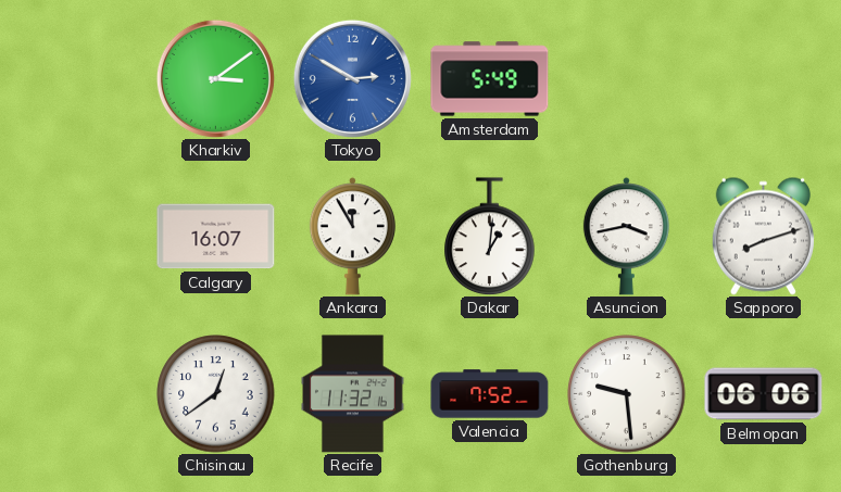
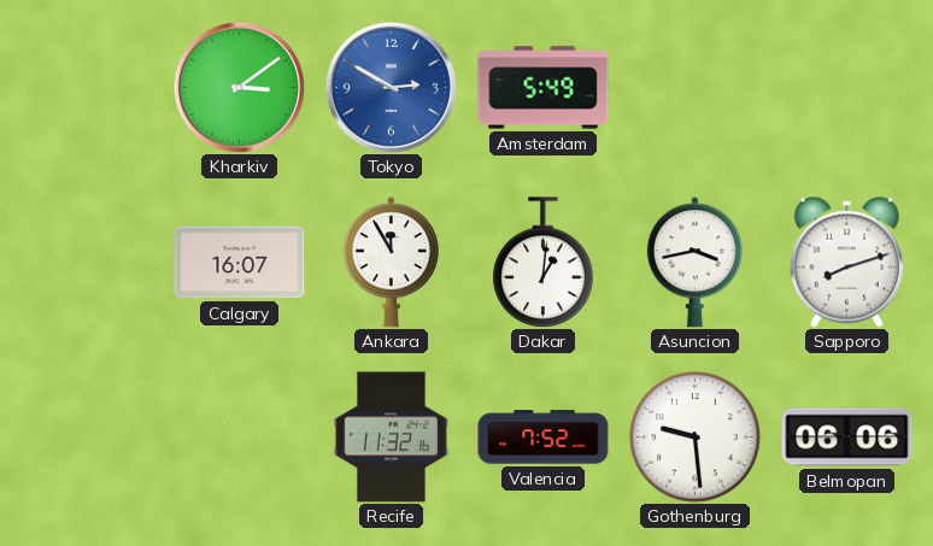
Chisinau: 12:39 -> none (216, 394)
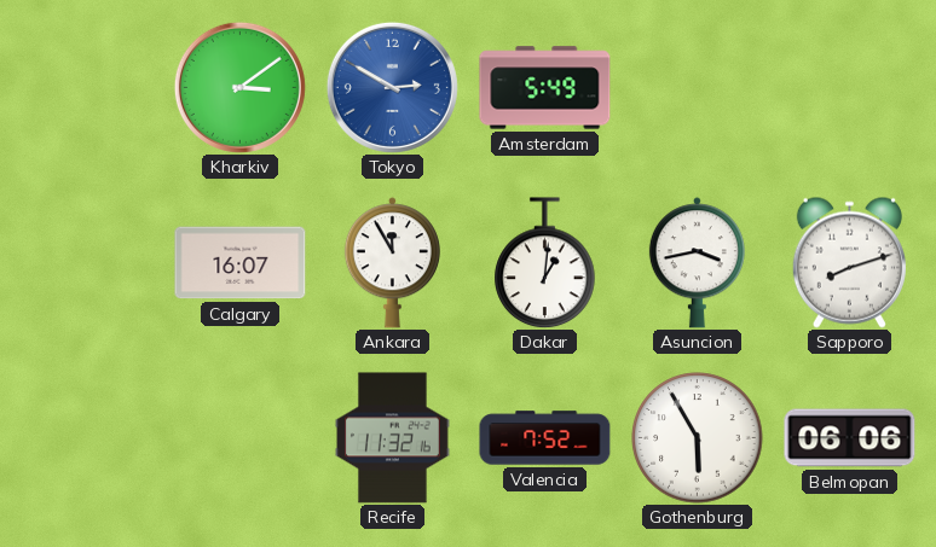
Gothenburg: 9:29 -> 5:55 (698, 438)
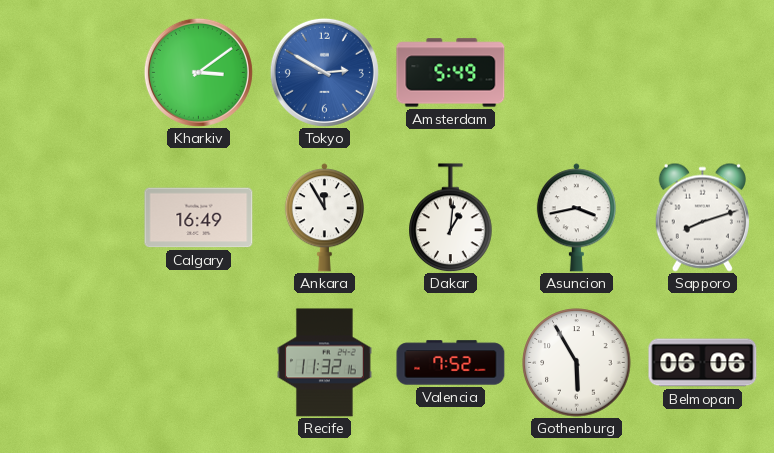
Calgary: 16:07 -> 16:49 (199, 218)
